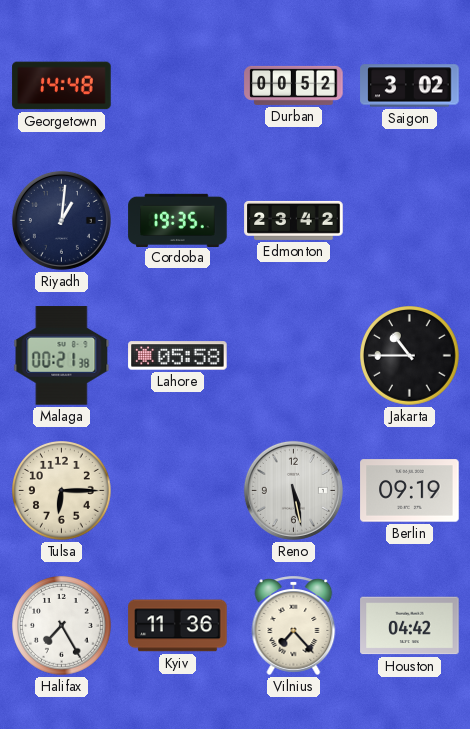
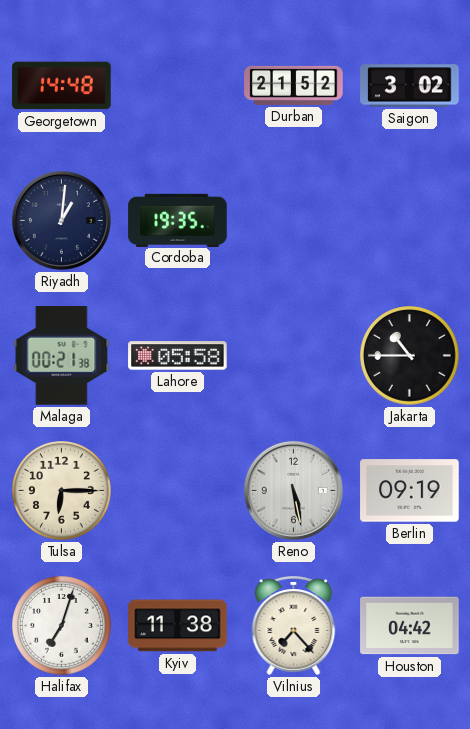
Durban: 00:52 -> 21:52 (294, 85)
Edmonton: 23:42 -> none (294, 220)
Halifax: 7:25 -> 7:03 (62, 626)
Kyiv: 11:36 -> 11:38 (178, 626)
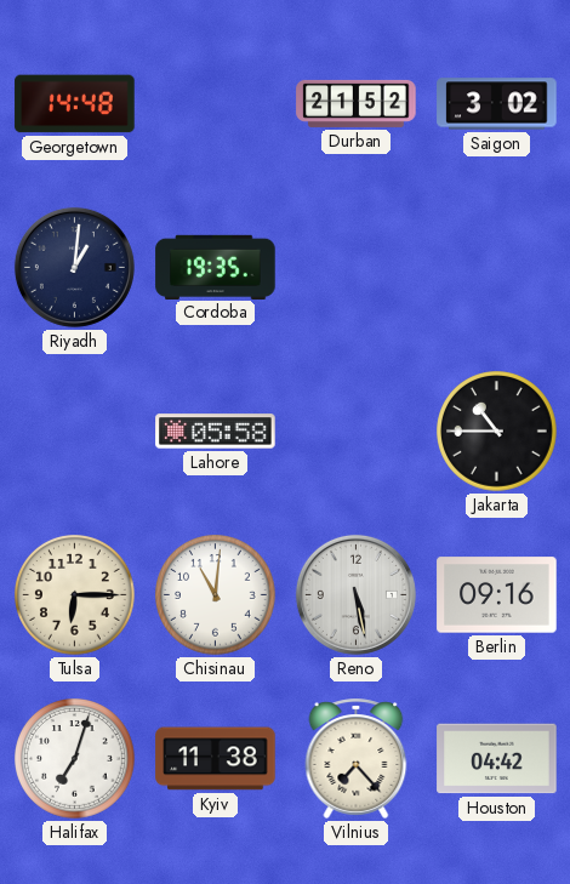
Malaga: 00:21 -> none (62, 356)
Chisinau: none -> 11:01 (216, 595)
Berlin: 09:19 -> 09:16 (497, 595)
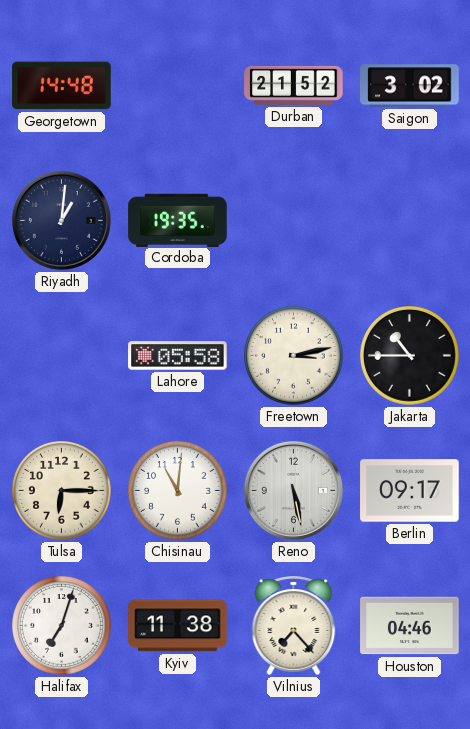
Freetown: none -> 3:13 (294, 356)
Berlin: 09:16 -> 09:17 (410, 491)
Houston: 04:42 -> 04:46 (410, 626)
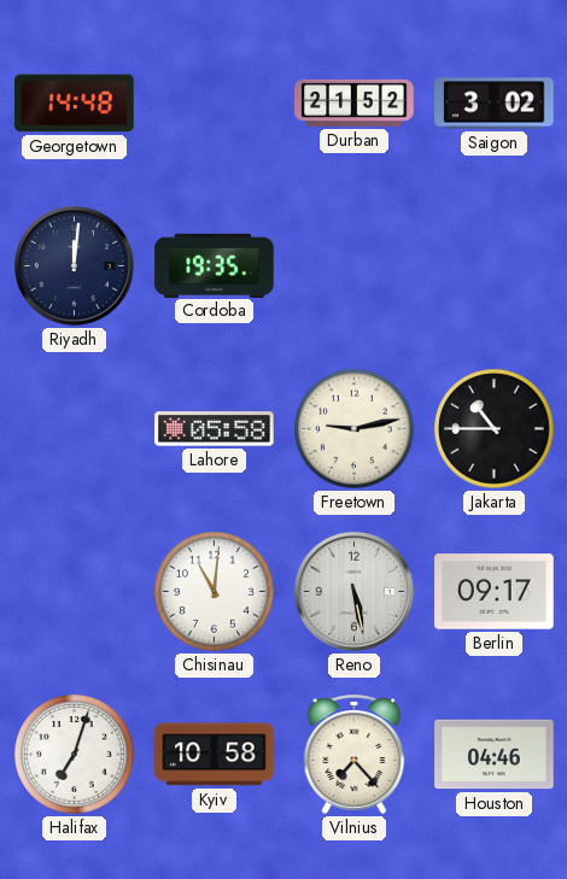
Riyadh: 1:01 -> 12:01 (74, 265)
Freetown: 3:13 -> 9:13 (355, 429)
Tulsa: 6:15 -> none (62, 491)
Kyiv: 11:38 -> 10:58 (215, 755)
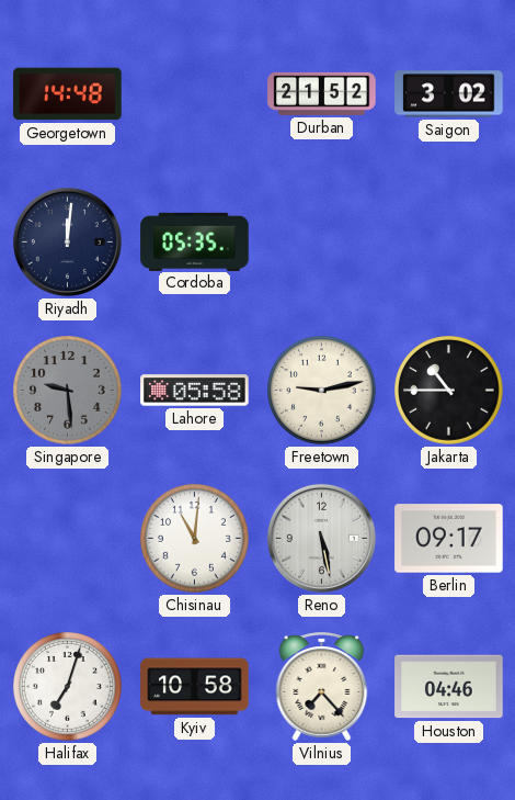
Cordoba: 19:35 -> 05:35 (195, 241)
Singapore: none -> 9:29 (68, 391)
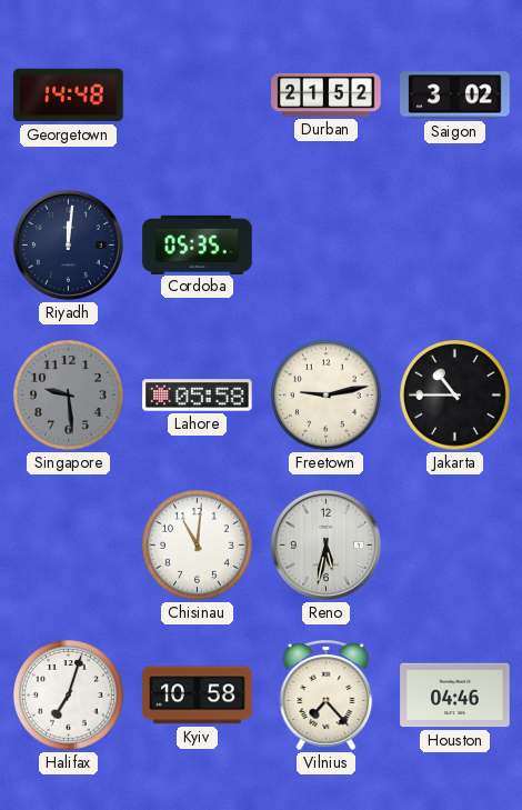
Reno: 5:28 -> 5:32 (325, 544)
Berlin: 09:17 -> none (449, 539)
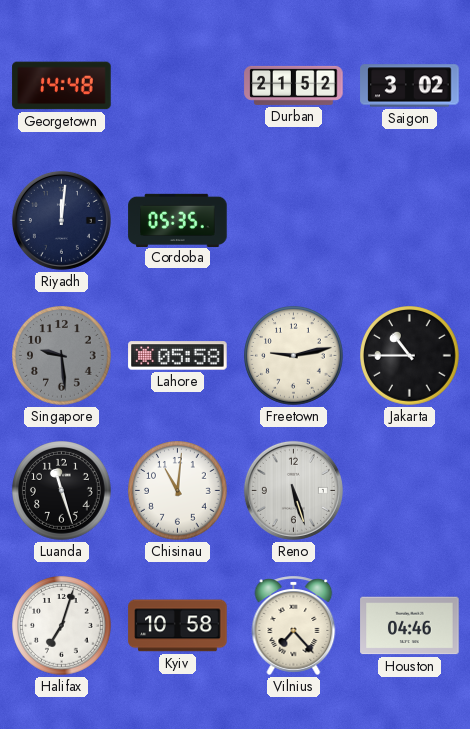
Luanda: none -> 11:27 (62, 491)
Reno: 5:32 -> 5:27 (293, 490)
